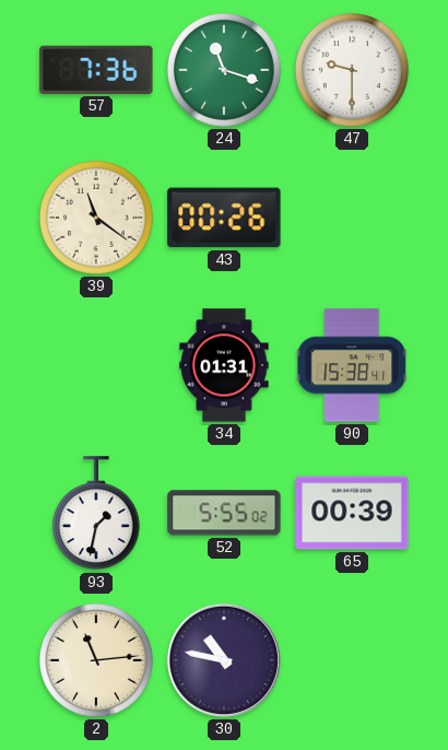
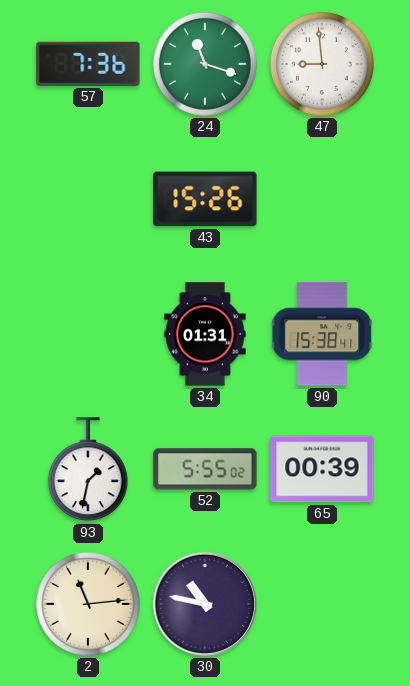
47: 9:30 -> 8:59 (322, 64)
39: 11:21 -> none (96, 218)
43: 00:26 -> 15:26 (205, 199)
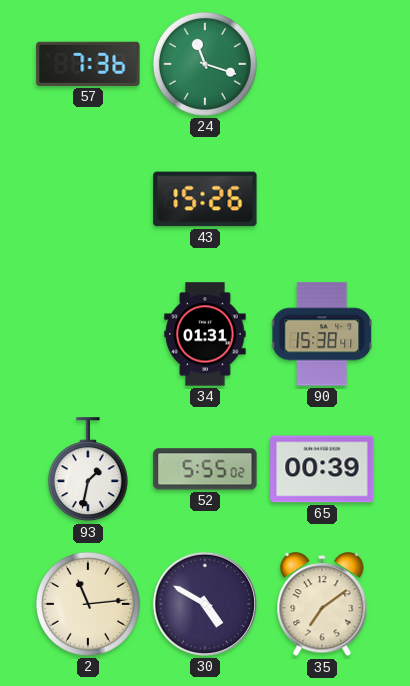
47: 8:59 -> none (322, 64)
30: 10:47 -> 4:50 (205, 604)
35: none -> 7:09 (322, 605)
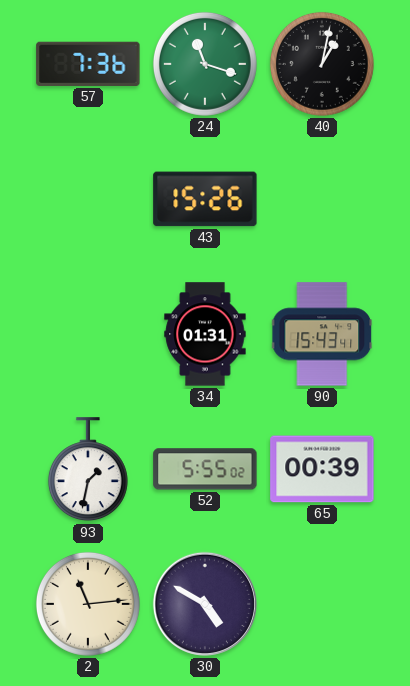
40: none -> 1:02 (322, 64)
90: 15:38 -> 15:43 (323, 334)
35: 7:09 -> none (322, 605)
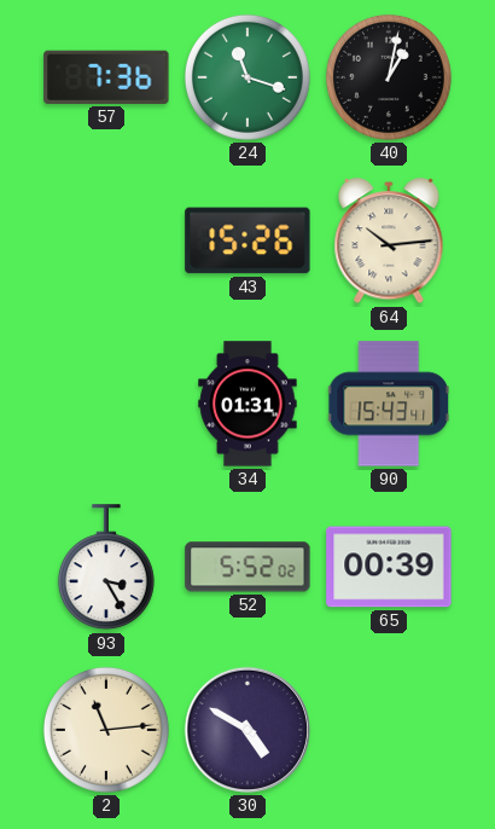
64: none -> 10:14 (389, 242)
93: 1:32 -> 3:25 (106, 568)
52: 5:55 -> 5:52 (247, 567)
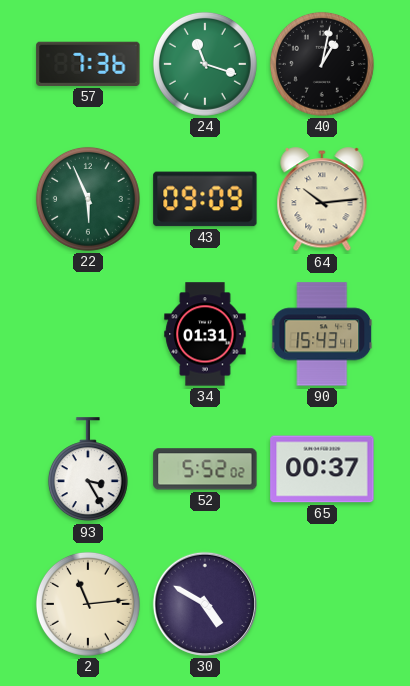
22: none -> 5:56 (88, 199)
43: 15:26 -> 09:09 (205, 199)
65: 00:39 -> 00:37 (322, 469)
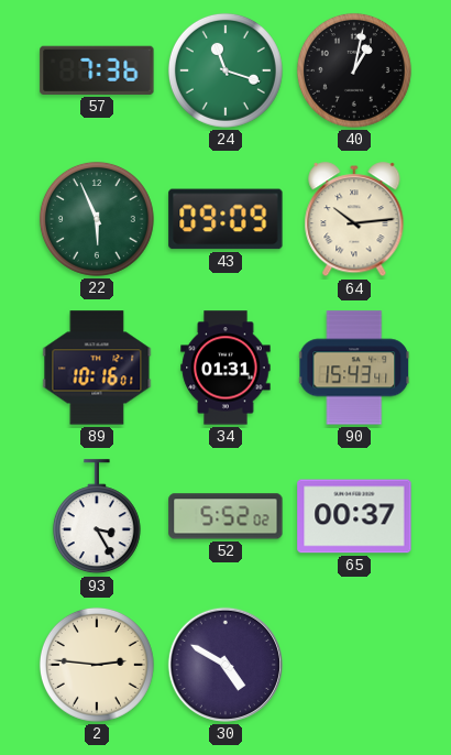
89: none -> 10:16 (97, 368)
2: 11:14 -> 2:46 (97, 665)
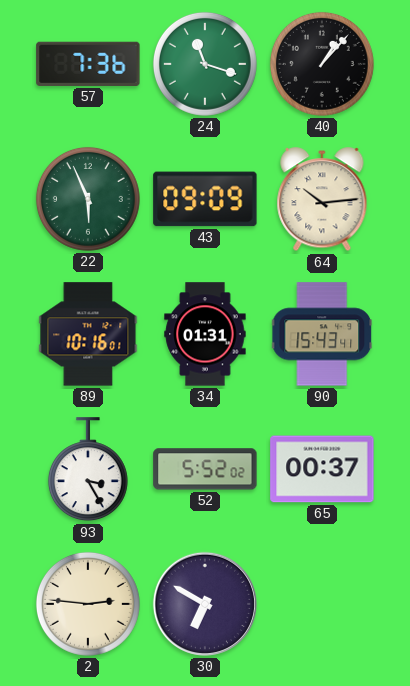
40: 1:02 -> 1:07 (322, 64)
30: 4:50 -> 6:50 (205, 604)
